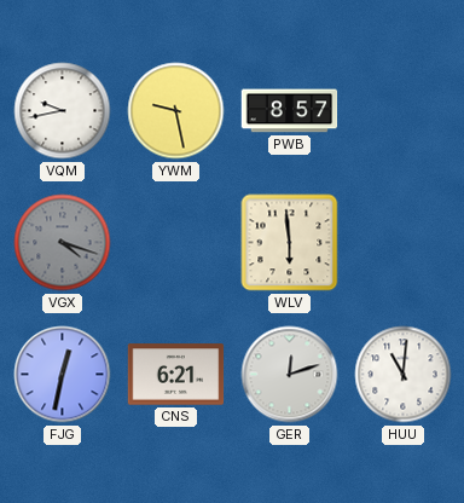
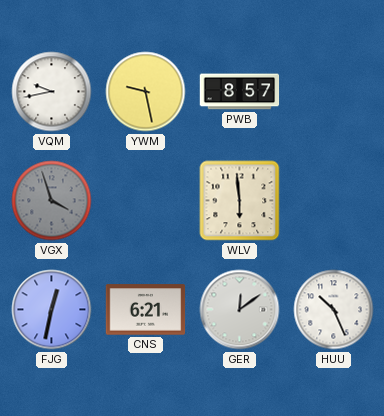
VGX: 4:18 -> 3:57 (52, 201)
GER: 12:12 -> 12:09 (240, 310)
HUU: 11:01 -> 10:26 (334, 310)
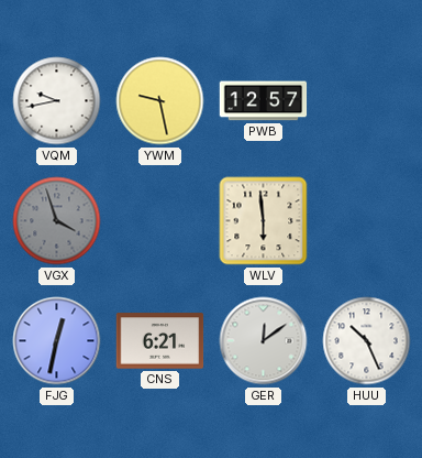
PWB: 8:57 -> 12:57 (264, 101)
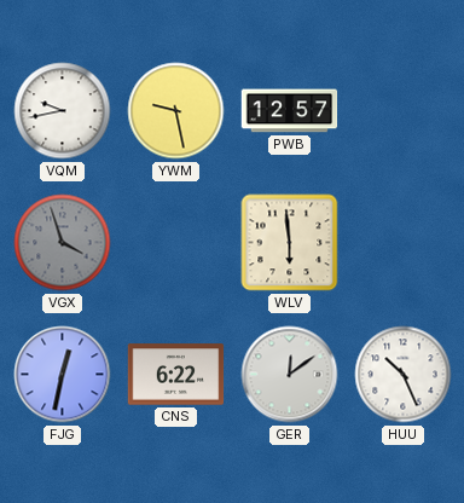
CNS: 6:21 -> 6:22 (176, 375)
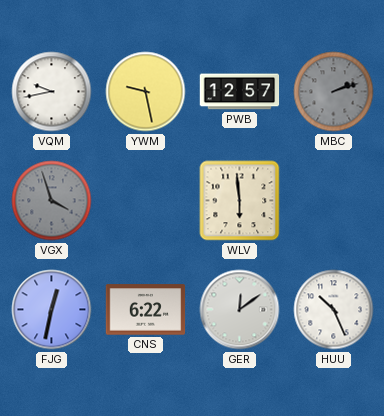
MBC: none -> 2:12 (334, 92)
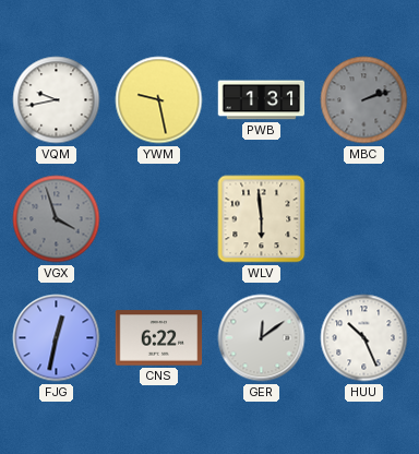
PWB: 12:57 -> 1:31 (262, 100)
